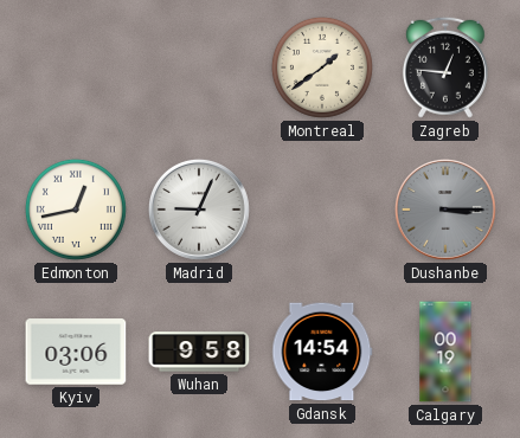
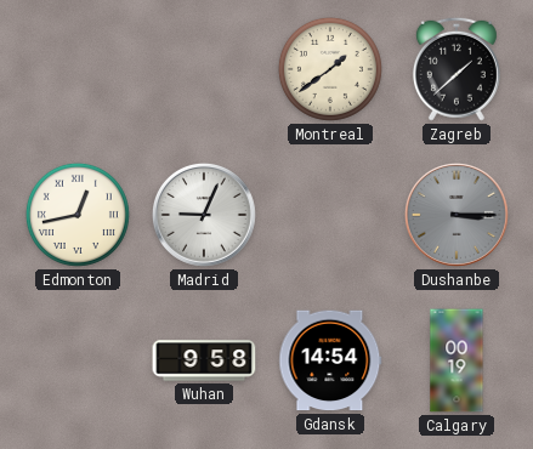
Zagreb: 12:46 -> 1:38 (457, 69)
Kyiv: 03:06 -> none (76, 352)
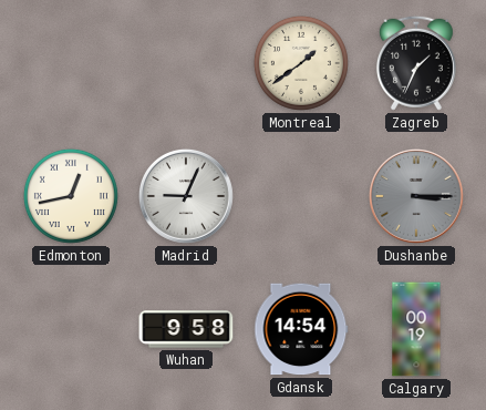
Zagreb: 1:38 -> 1:34 (416, 63)
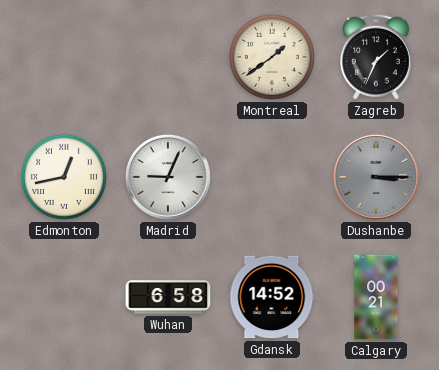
Wuhan: 9:58 -> 6:58 (168, 297)
Gdansk: 14:54 -> 14:52 (272, 297)
Calgary: 00:19 -> 00:21 (376, 297)
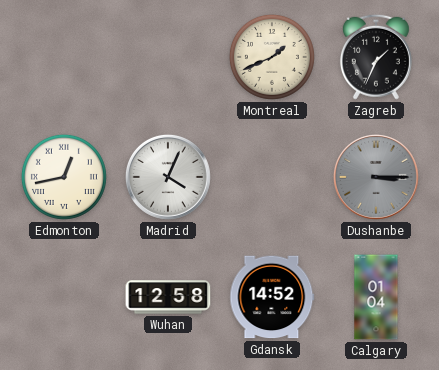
Montreal: 1:39 -> 1:41 (272, 57)
Madrid: 9:04 -> 4:04 (168, 177)
Wuhan: 6:58 -> 12:58 (168, 297)
Calgary: 00:21 -> 01:04 (376, 297)
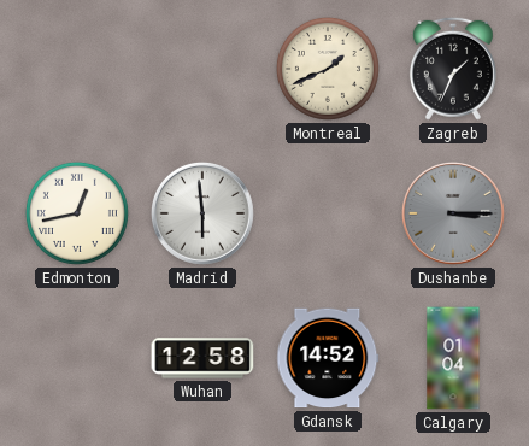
Madrid: 4:04 -> 5:59 (202, 213)
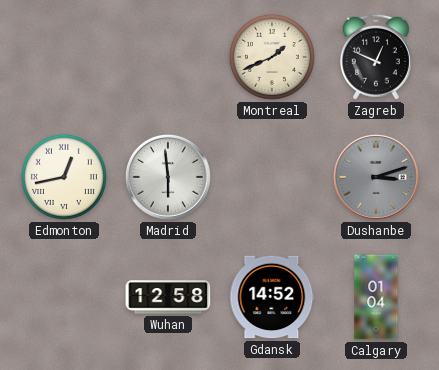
Zagreb: 1:34 -> 12:49 (376, 57)
Dushanbe: 3:15 -> 3:12 (376, 177)
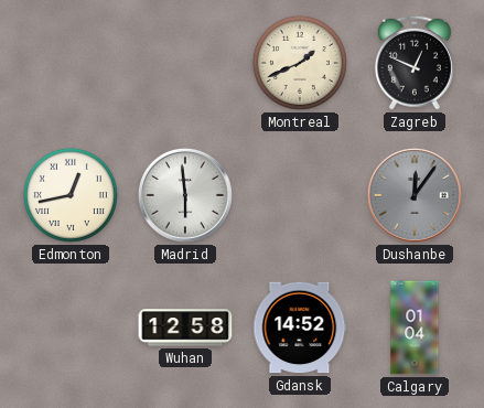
Dushanbe: 3:12 -> 12:06 (415, 195)
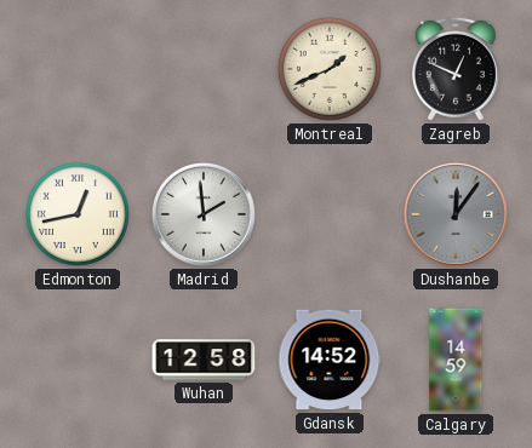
Madrid: 5:59 -> 1:59 (204, 214)
Calgary: 01:04 -> 14:59 (456, 360)
